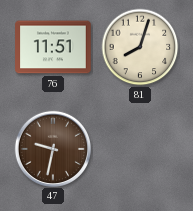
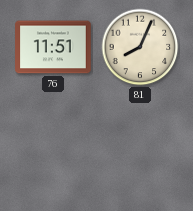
81: 8:03 -> 8:04 (140, 47)
47: 9:32 -> none (52, 148)
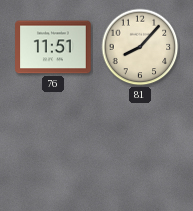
81: 8:04 -> 8:07 (140, 47)
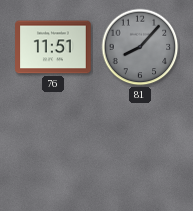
81 dial: cream -> grey (140, 47)
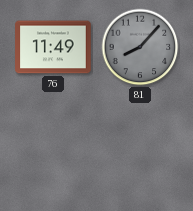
76: 11:51 -> 11:49 (53, 47)
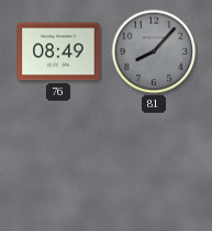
76: 11:49 -> 08:49 (58, 51)
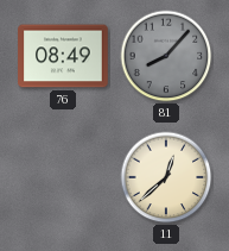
11: none -> 12:38 (166, 177)
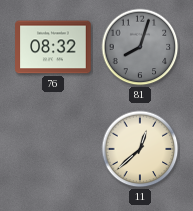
76: 08:49 -> 08:32 (53, 47)
81: 8:07 -> 8:03 (140, 47)
